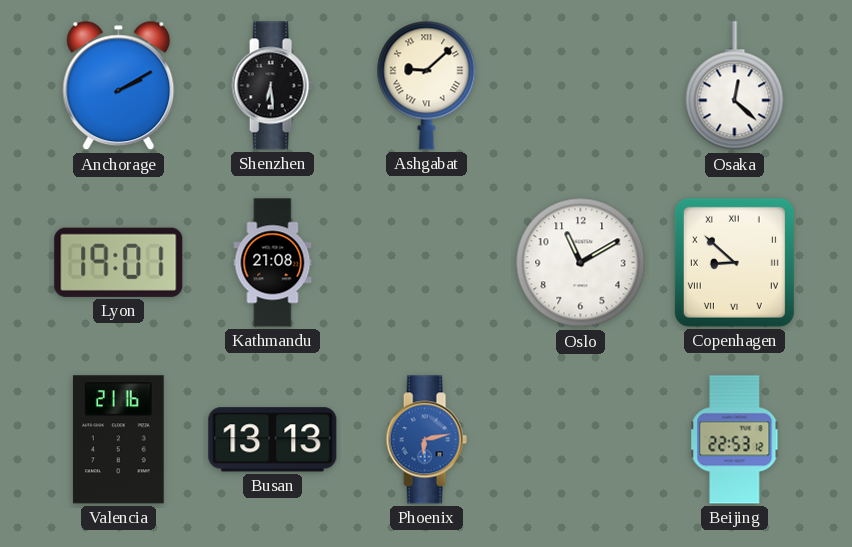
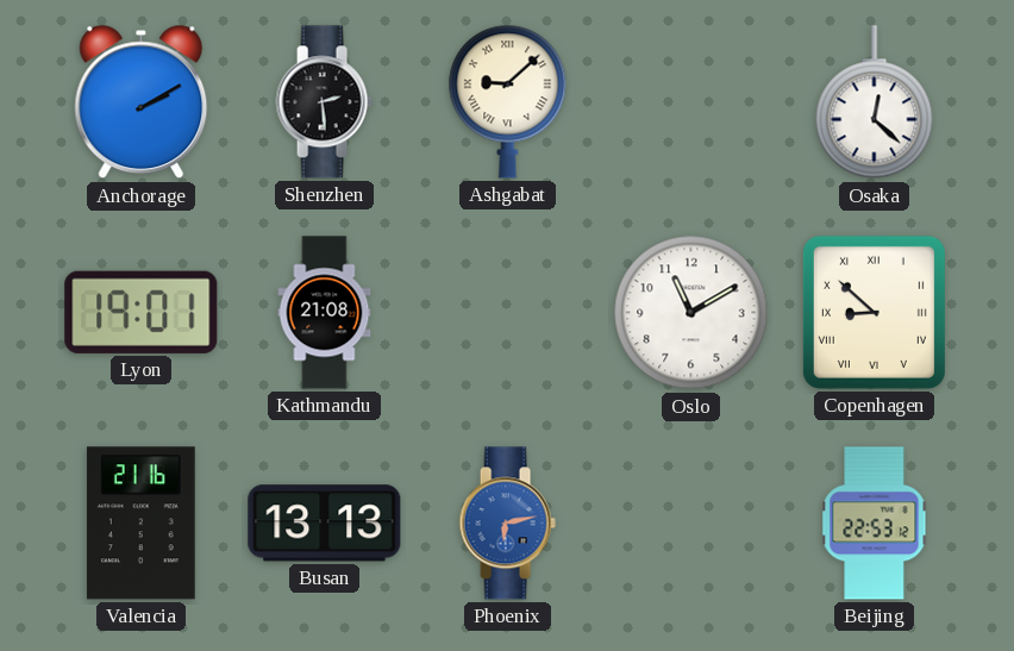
Shenzhen: 6:29 -> 2:29 (324, 102)
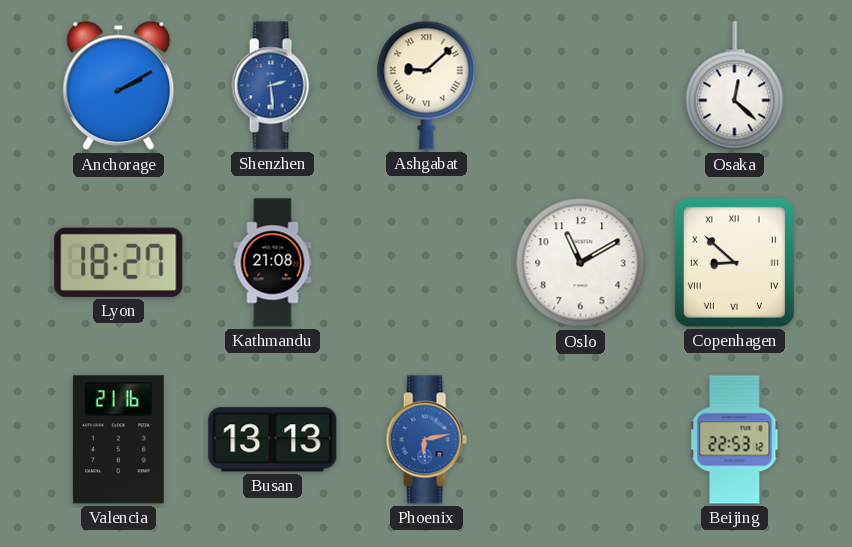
Shenzhen dial: black -> blue (272, 86)
Lyon: 19:01 -> 18:27 (119, 262)
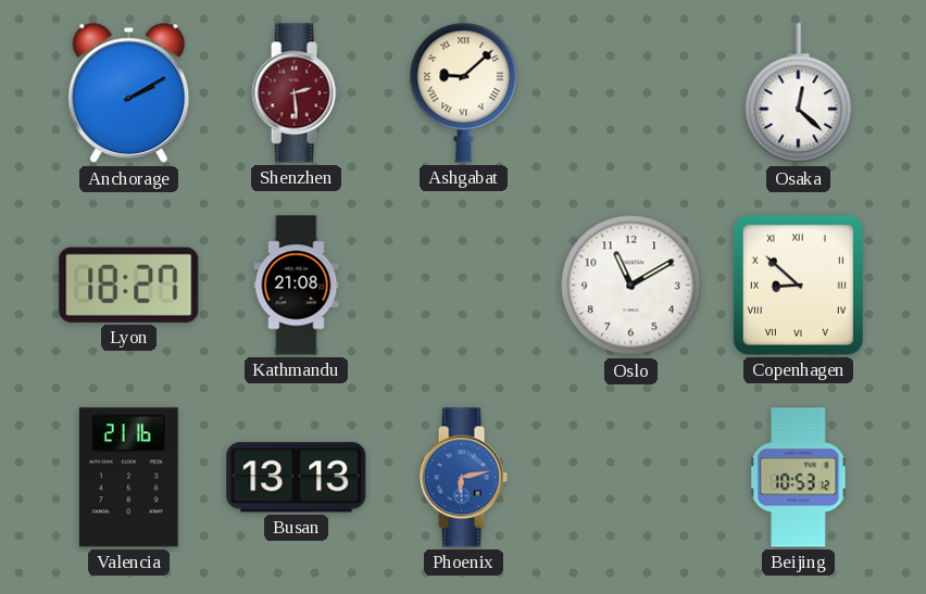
Shenzhen dial: blue -> burgundy (296, 93)
Beijing: 22:53 -> 10:53 (799, 478)
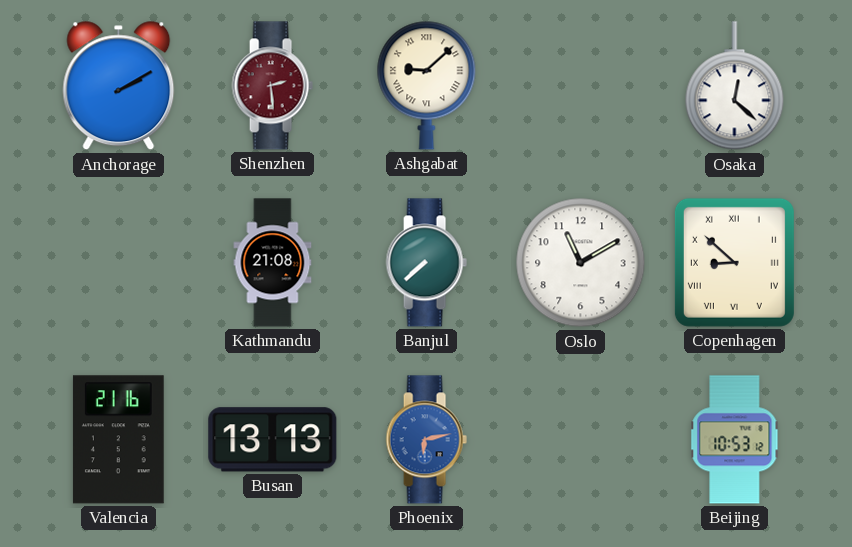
Lyon: 18:27 -> none (129, 285)
Banjul: none -> 7:38 (426, 263)
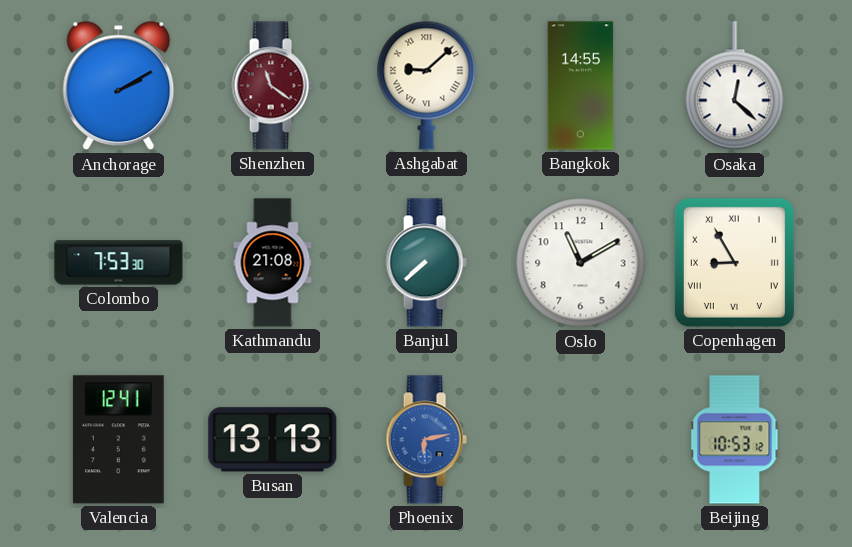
Shenzhen: 2:29 -> 11:21 (272, 86)
Bangkok: none -> 14:55 (581, 86)
Colombo: none -> 7:53 (119, 263)
Copenhagen: 8:52 -> 8:55 (734, 262)
Valencia: 21:16 -> 12:41 (118, 440)
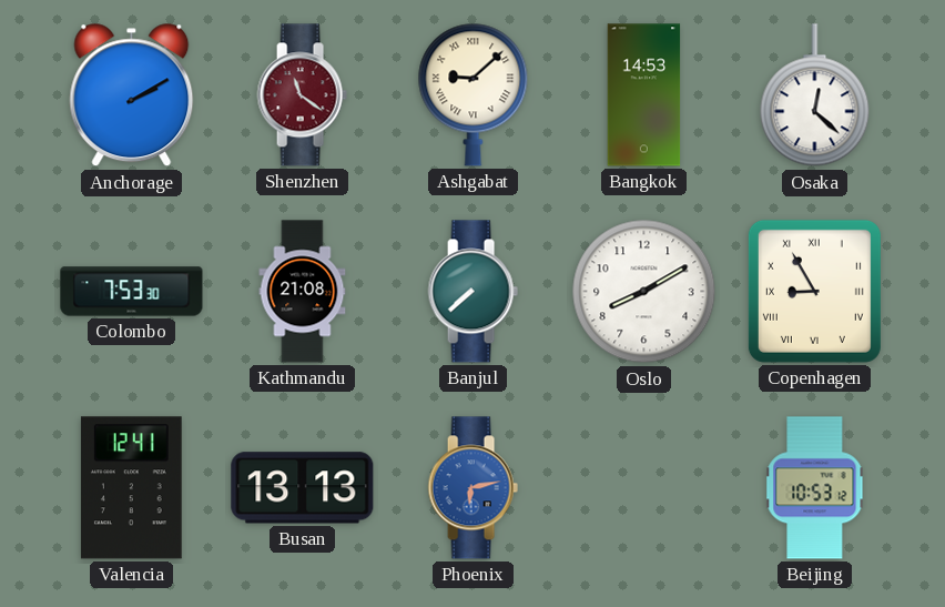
Bangkok: 14:55 -> 14:53 (644, 95)
Oslo: 11:10 -> 8:10 (644, 292)
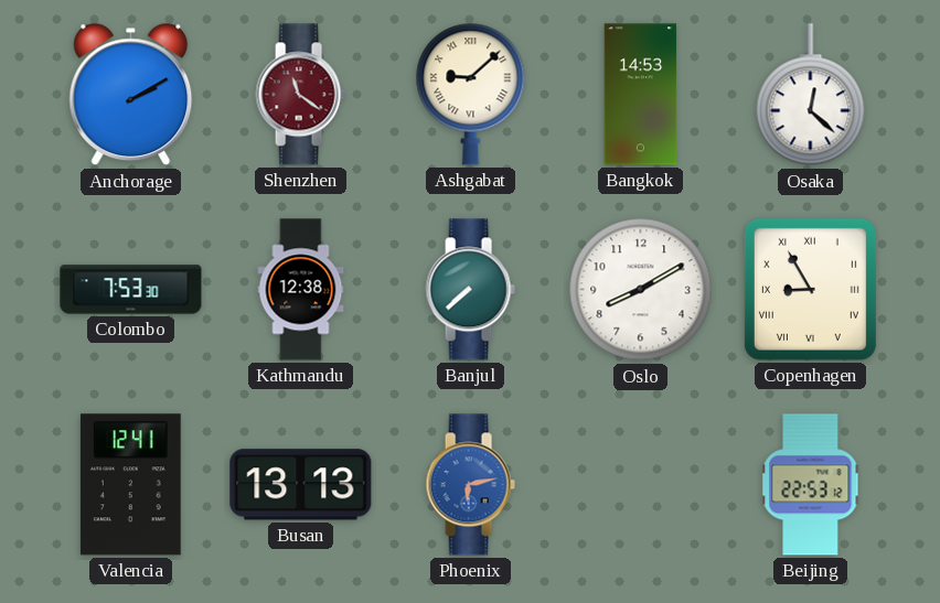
Kathmandu: 21:08 -> 12:38 (301, 290)
Beijing: 10:53 -> 22:53 (811, 485)
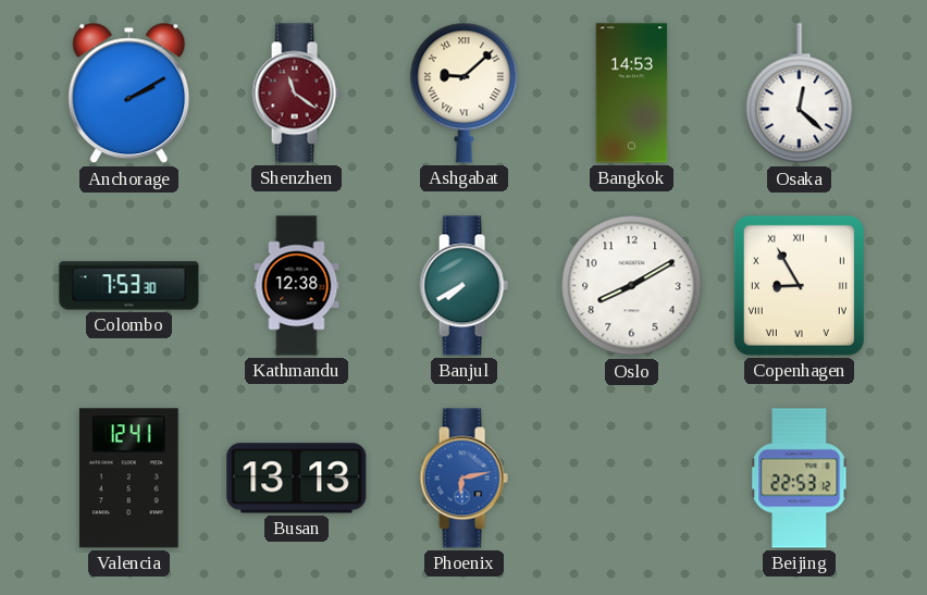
Banjul: 7:38 -> 7:40 (463, 286)
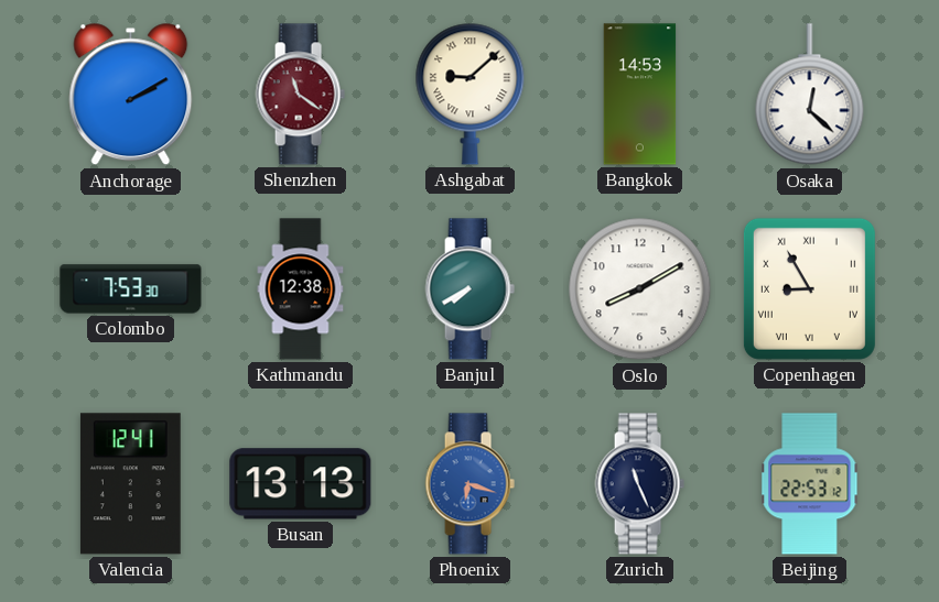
Phoenix: 6:13 -> 6:18 (469, 484)
Zurich: none -> 11:26 (639, 484)
